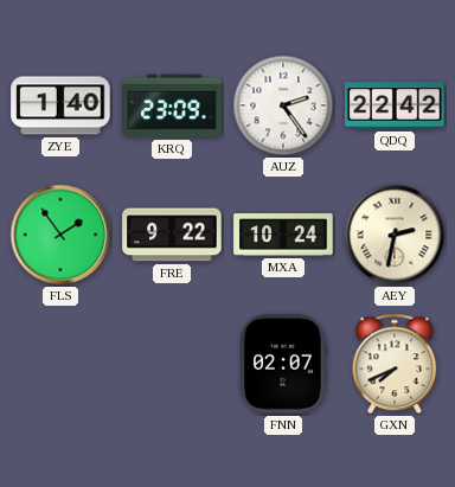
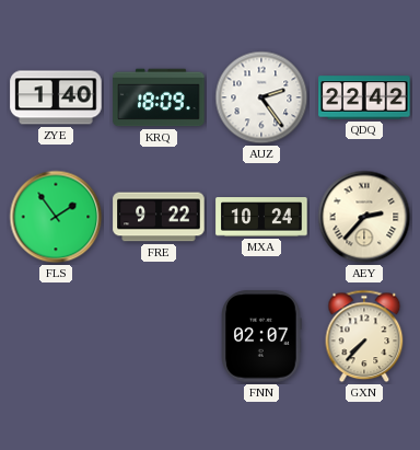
KRQ: 23:09 -> 18:09 (159, 97)
AEY: 2:32 -> 2:37 (364, 217)
GXN: 7:41 -> 7:37 (364, 336)
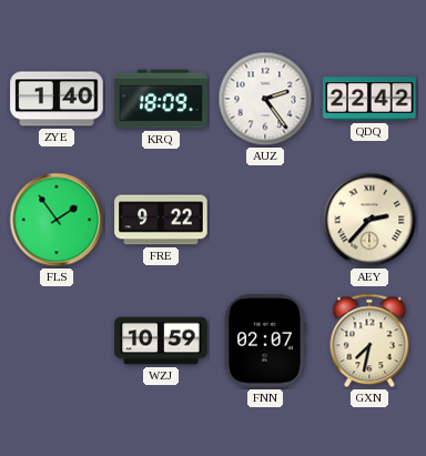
MXA: 10:24 -> none (261, 217)
WZJ: none -> 10:59 (161, 341)
GXN: 7:37 -> 7:32 (369, 341)
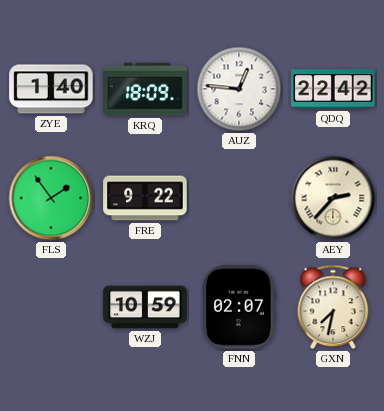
AUZ: 2:24 -> 12:46 (239, 89)
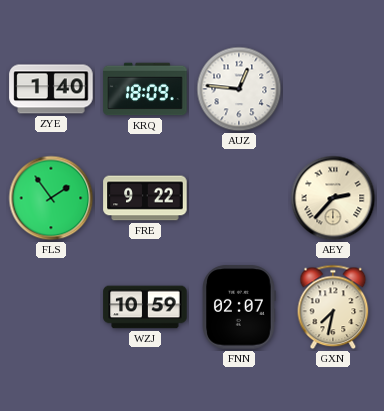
QDQ: 22:42 -> none (333, 89)
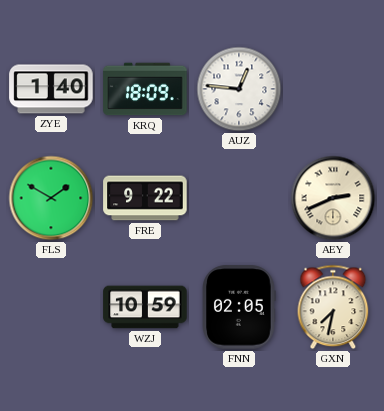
FLS: 1:54 -> 1:50 (51, 198)
AEY: 2:37 -> 2:41 (333, 198)
FNN: 02:07 -> 02:05 (239, 307)
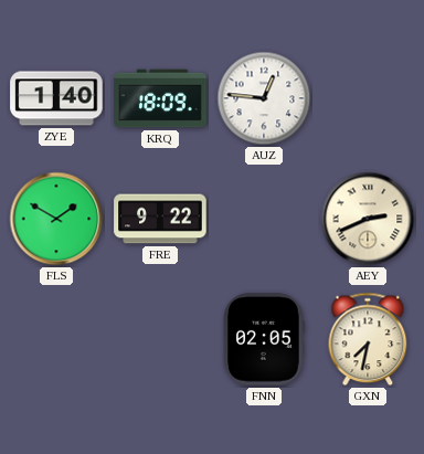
WZJ: 10:59 -> none (145, 307)
